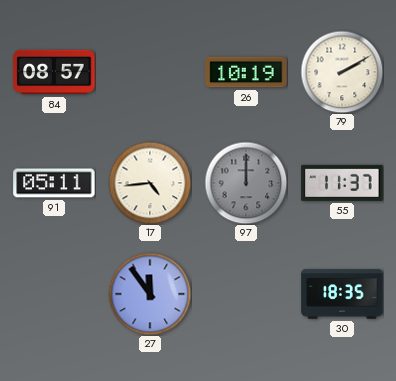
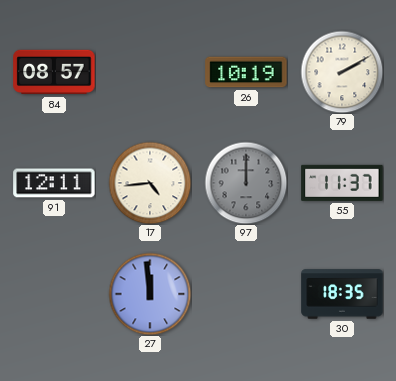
91: 05:11 -> 12:11 (54, 183)
27: 11:54 -> 11:59 (150, 294)
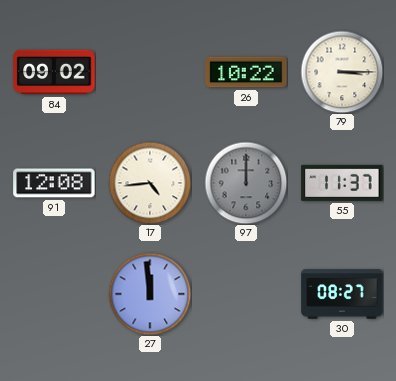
84: 08:57 -> 09:02 (54, 72)
26: 10:19 -> 10:22 (246, 72)
79: 2:10 -> 3:15 (342, 72)
91: 12:11 -> 12:08 (54, 183)
30: 18:35 -> 08:27 (342, 294)
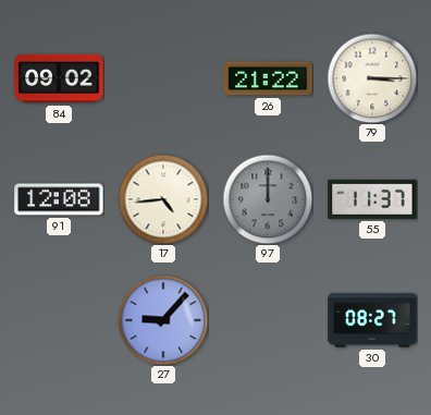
26: 10:22 -> 21:22 (268, 78)
27: 11:59 -> 9:07 (163, 320)
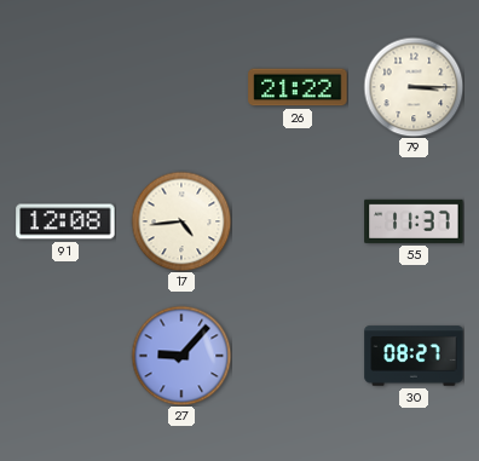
84: 09:02 -> none (59, 78)
97: 12:00 -> none (268, 199)
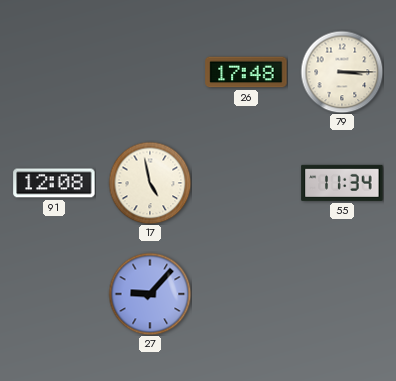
26: 21:22 -> 17:48 (246, 72)
17: 4:44 -> 4:58 (150, 183)
55: 11:37 -> 11:34 (342, 183)
30: 08:27 -> none (414, 356)
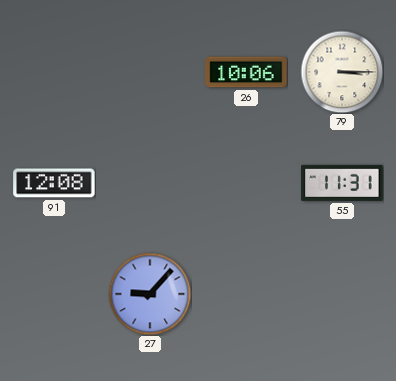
26: 17:48 -> 10:06 (246, 72)
17: 4:58 -> none (150, 183)
55: 11:34 -> 11:31 (342, 183)
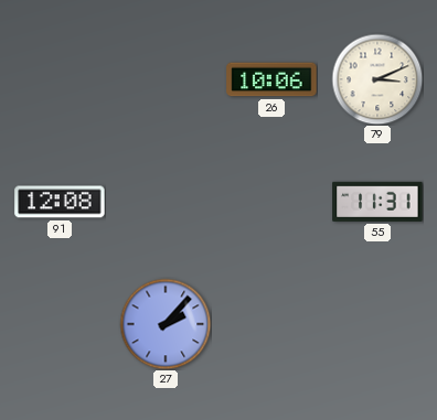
79: 3:15 -> 3:11 (377, 79)
27: 9:07 -> 2:07 (166, 324)
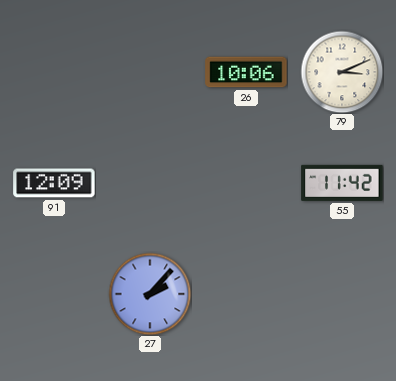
91: 12:08 -> 12:09 (54, 183)
55: 11:31 -> 11:42 (342, 183)
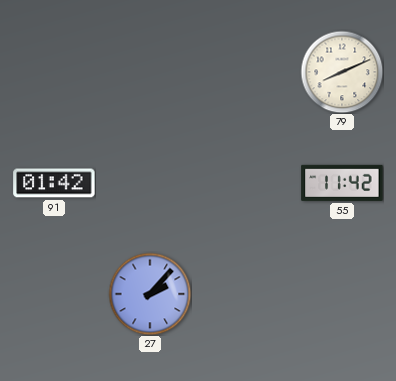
26: 10:06 -> none (246, 72)
79: 3:11 -> 8:11 (342, 72)
91: 12:09 -> 01:42 (54, 183)
